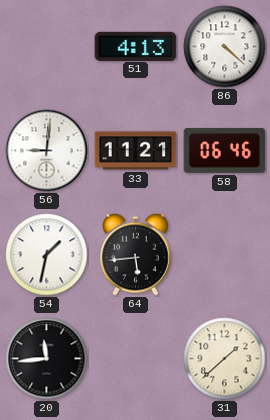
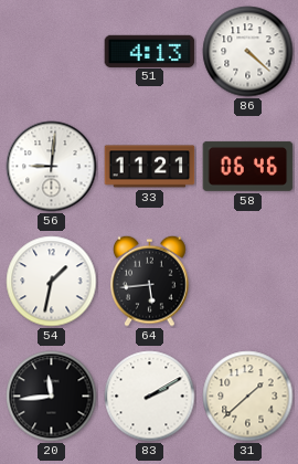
83: none -> 2:10 (150, 397)
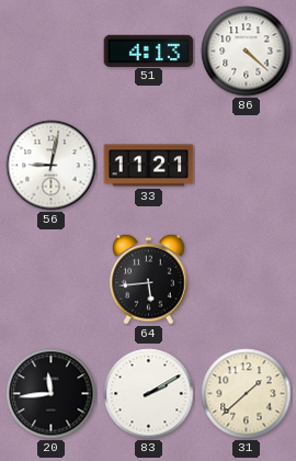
56: 9:01 -> 9:02 (52, 166)
58: 06:46 -> none (248, 166)
54: 1:32 -> none (52, 282)
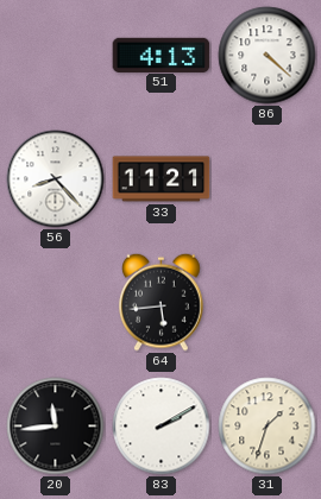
56: 9:02 -> 8:23 (56, 179)
31: 1:38 -> 1:33 (267, 427)
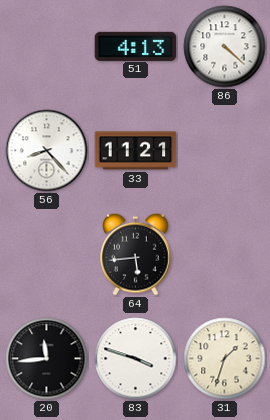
83: 2:10 -> 3:48 (136, 359)
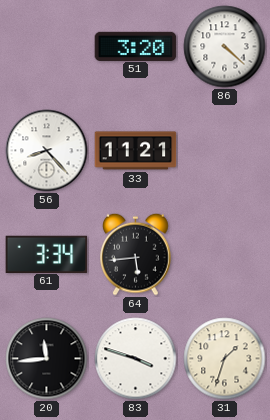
51: 4:13 -> 3:20 (136, 46)
61: none -> 3:34 (47, 254)
